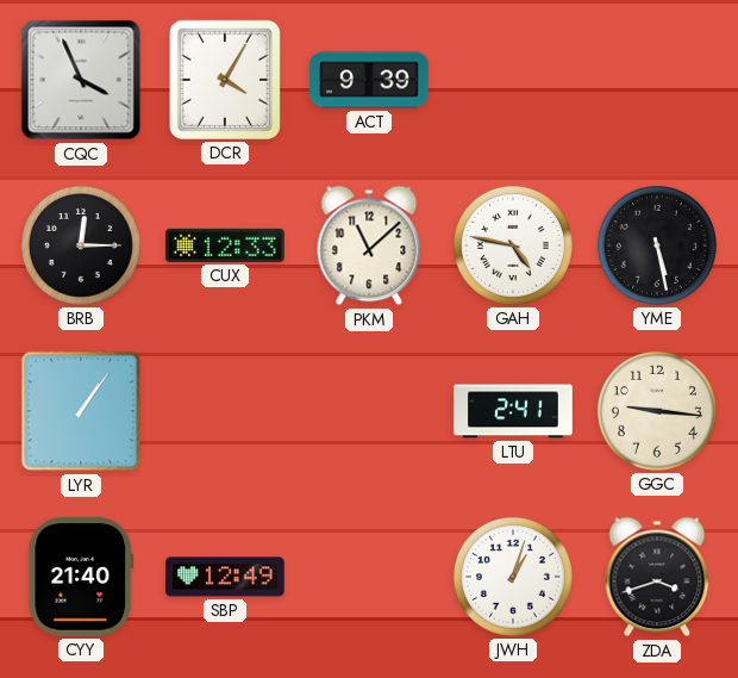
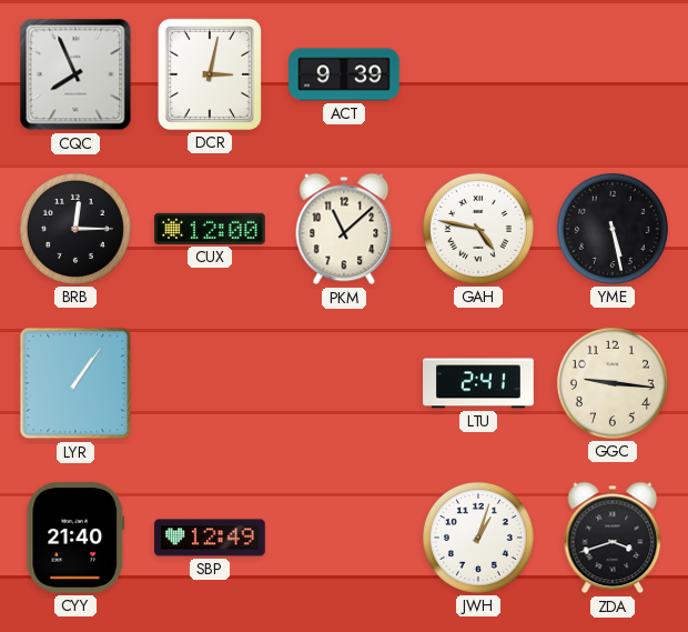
CQC: 3:56 -> 7:56 (75, 74)
DCR: 4:05 -> 3:02 (210, 74)
CUX: 12:33 -> 12:00 (210, 229)
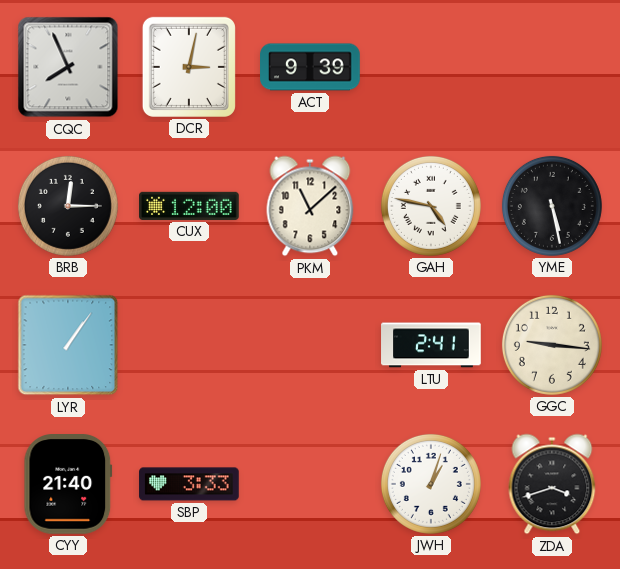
SBP: 12:49 -> 3:33 (189, 484)
